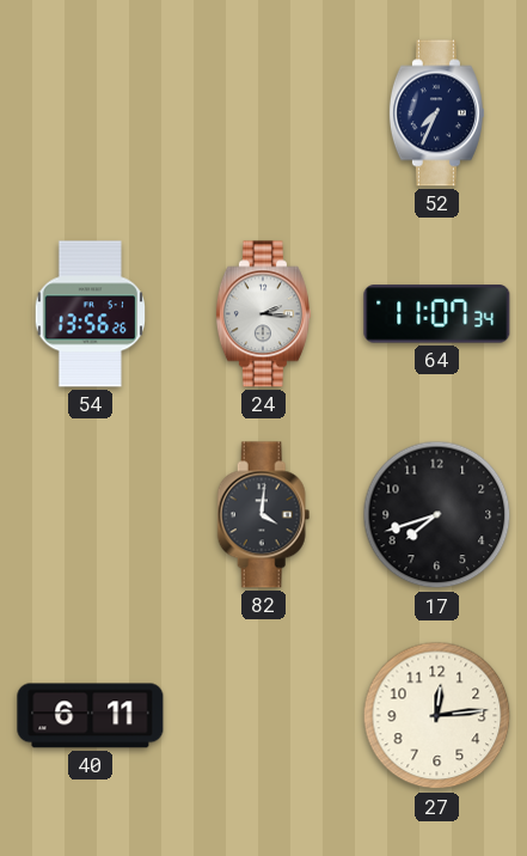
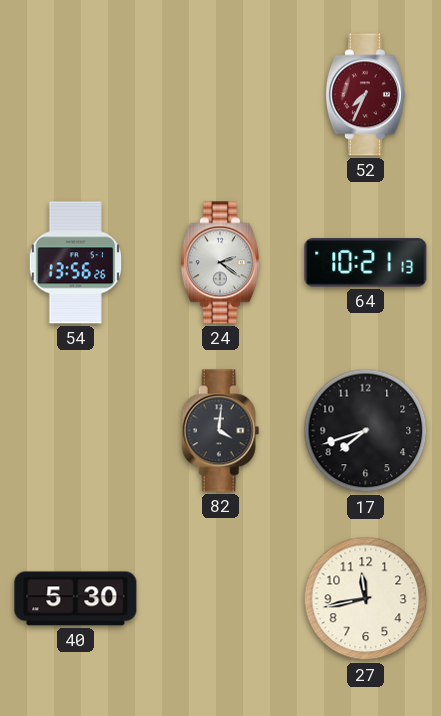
52 dial: navy -> burgundy (365, 95)
24: 2:16 -> 2:21 (220, 263)
64: 11:07 -> 10:21 (366, 263)
40: 6:11 -> 5:30 (76, 599)
27: 12:14 -> 11:43 (366, 599)
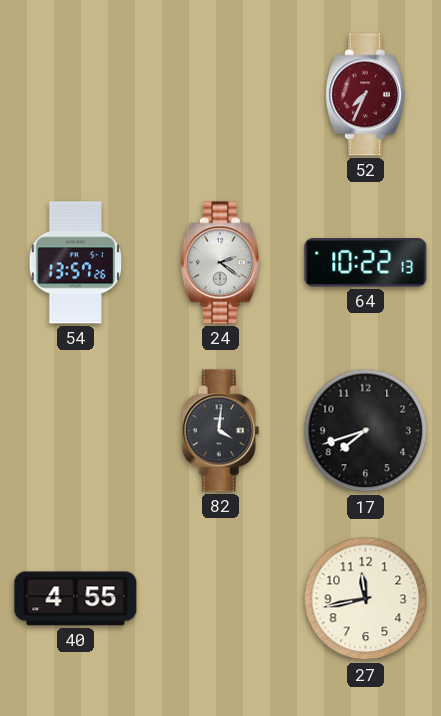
54: 13:56 -> 13:57 (75, 263)
64: 10:21 -> 10:22 (366, 263)
40: 5:30 -> 4:55 (76, 599)
